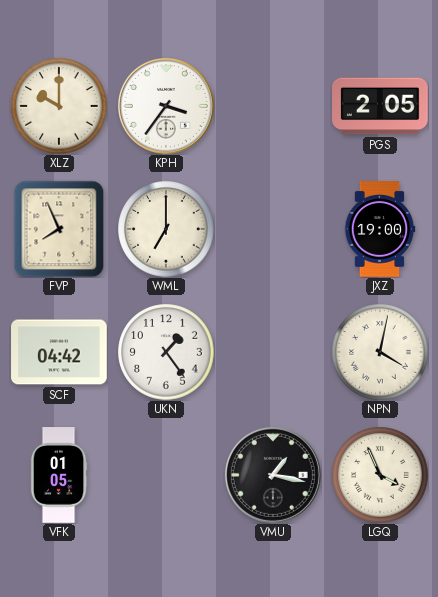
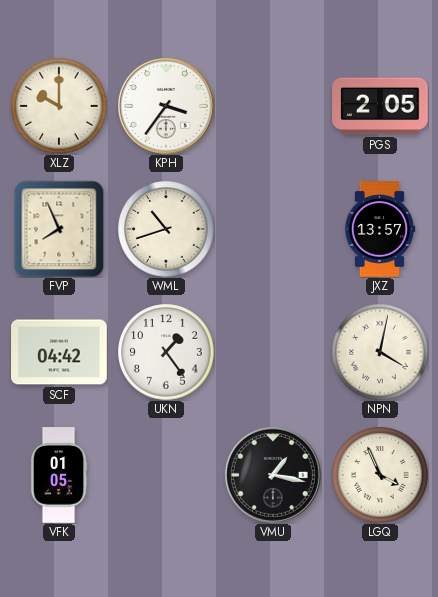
WML: 7:00 -> 10:42 (166, 229)
JXZ: 19:00 -> 13:57 (380, 229)
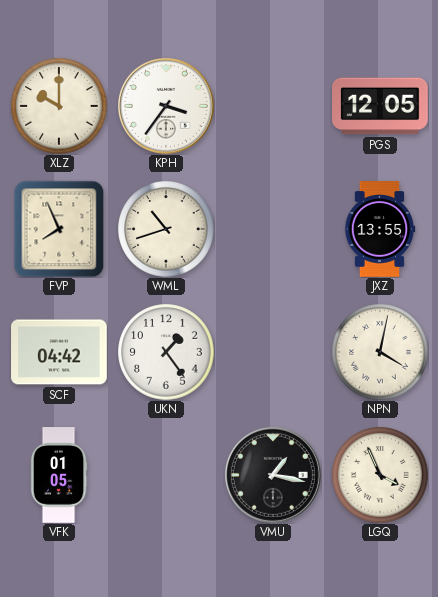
PGS: 2:05 -> 12:05 (381, 106)
JXZ: 13:57 -> 13:55 (380, 229)
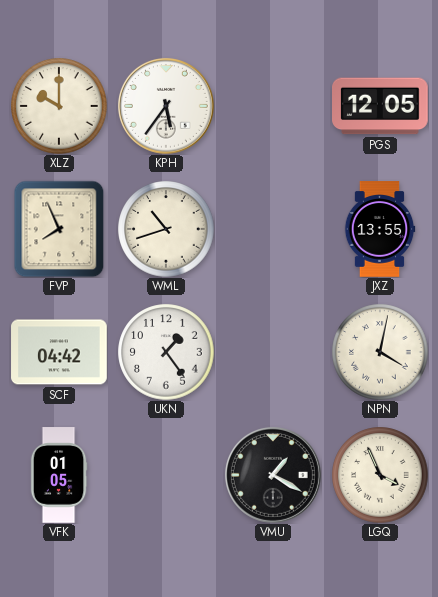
KPH: 3:36 -> 5:36 (166, 106)
VMU: 1:17 -> 1:20 (273, 475)
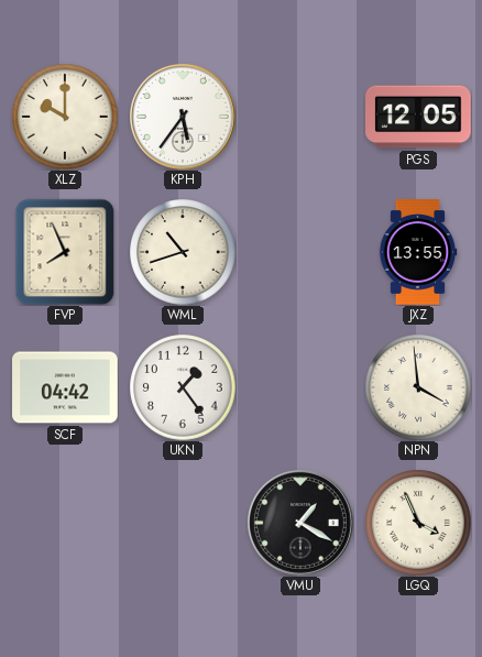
NPN: 4:02 -> 3:59 (418, 387)
VFK: 01:05 -> none (59, 475)
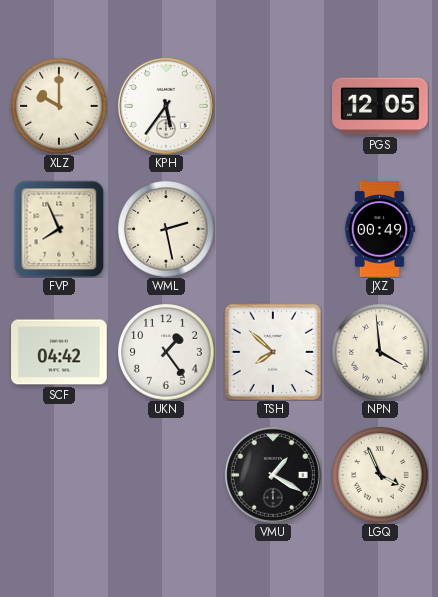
WML: 10:42 -> 2:28 (166, 229)
JXZ: 13:55 -> 00:49 (380, 229)
TSH: none -> 7:52 (272, 351)
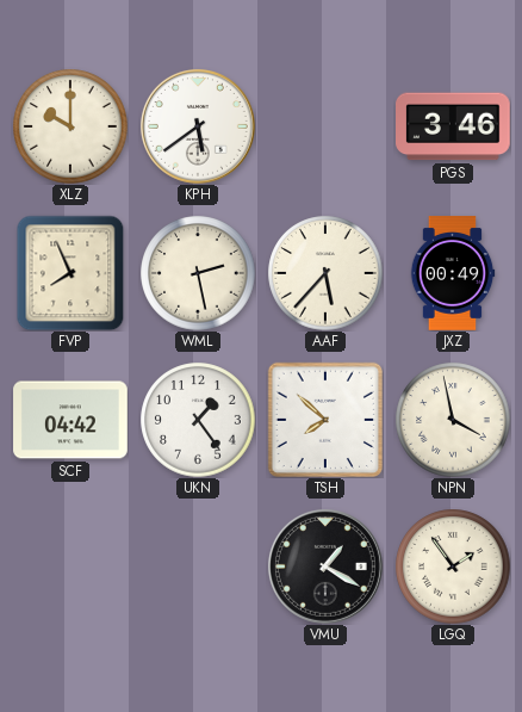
KPH: 5:36 -> 5:39 (198, 126)
PGS: 12:05 -> 3:46 (454, 126)
AAF: none -> 5:37 (325, 273)
NPN: 3:59 -> 3:58 (453, 420)
LGQ: 3:56 -> 1:54 (453, 566)
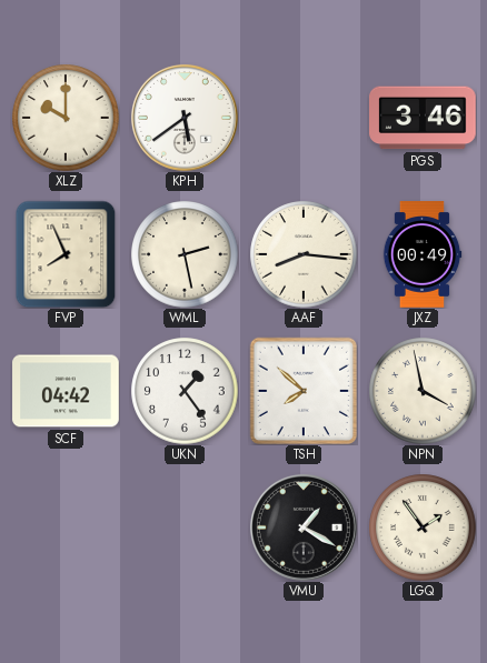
AAF: 5:37 -> 8:16 (304, 254)
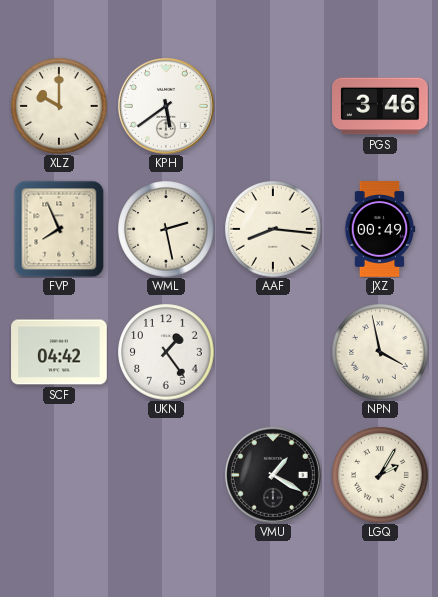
TSH: 7:52 -> none (302, 390)
LGQ: 1:54 -> 2:05 (380, 475)
